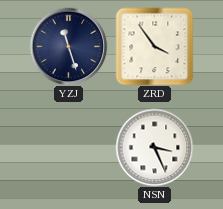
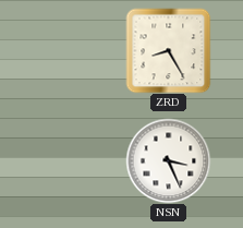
YZJ: 11:27 -> none (68, 46)
ZRD: 3:54 -> 8:25 (168, 50)
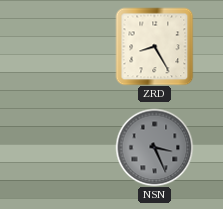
NSN dial: white -> grey (154, 147)
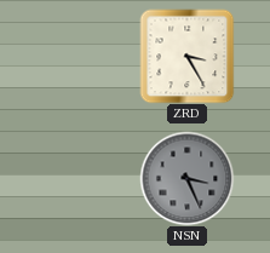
ZRD: 8:25 -> 3:25 (186, 56)
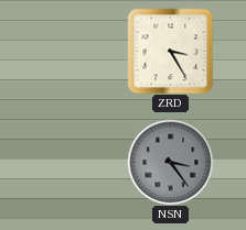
NSN: 3:26 -> 3:24 (170, 162)
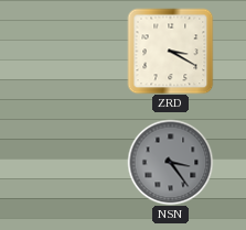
ZRD: 3:25 -> 3:20 (170, 51)
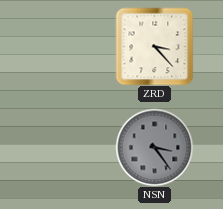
ZRD: 3:20 -> 3:23 (154, 46)
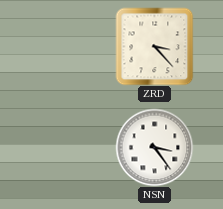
NSN dial: grey -> white (154, 147)
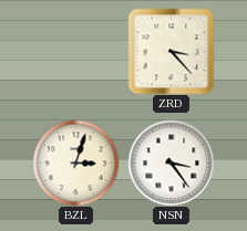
BZL: none -> 3:03 (75, 162)
